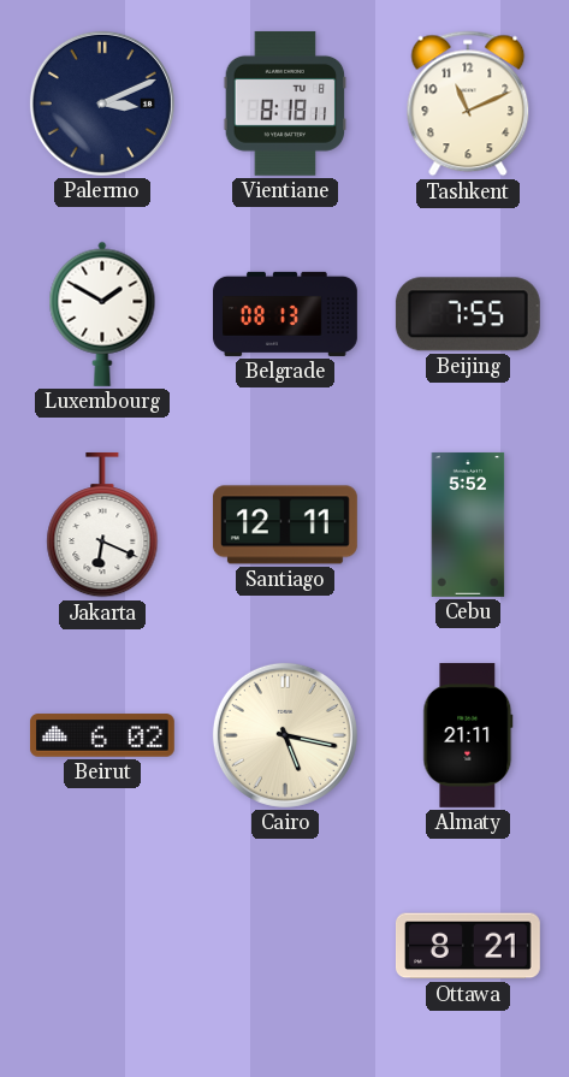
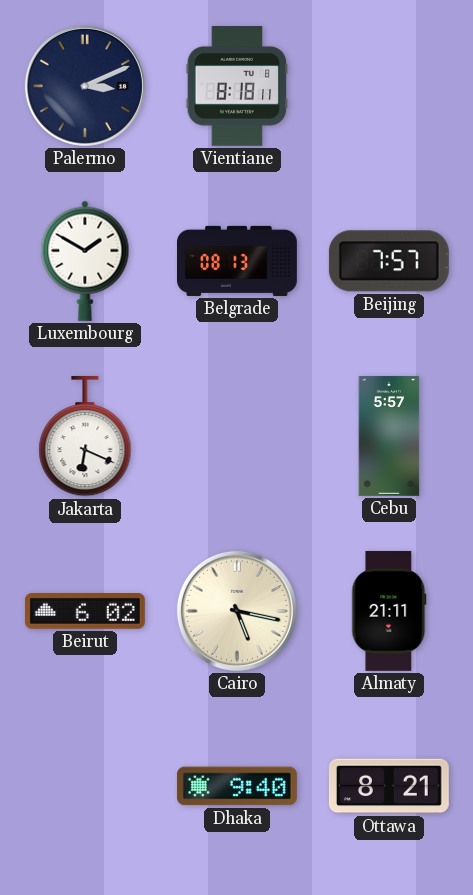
Tashkent: 11:11 -> none (468, 103)
Beijing: 7:55 -> 7:57 (389, 261)
Santiago: 12:11 -> none (285, 525)
Cebu: 5:52 -> 5:57 (389, 436)
Dhaka: none -> 9:40 (237, 786)
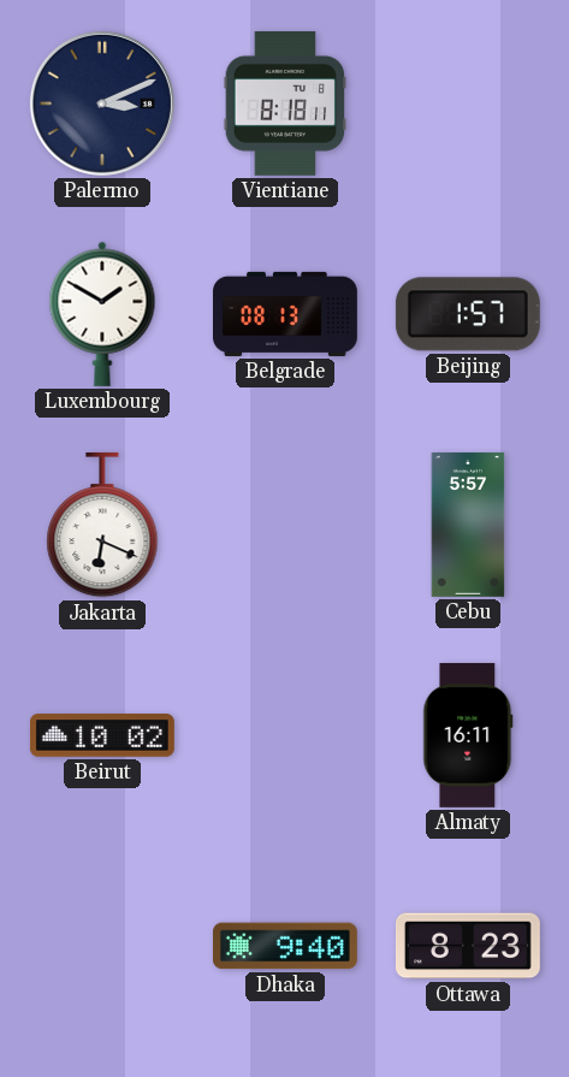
Beijing: 7:57 -> 1:57 (468, 314)
Beirut: 6:02 -> 10:02 (102, 735)
Cairo: 5:17 -> none (237, 611)
Almaty: 21:11 -> 16:11 (468, 735)
Ottawa: 8:21 -> 8:23 (468, 946)
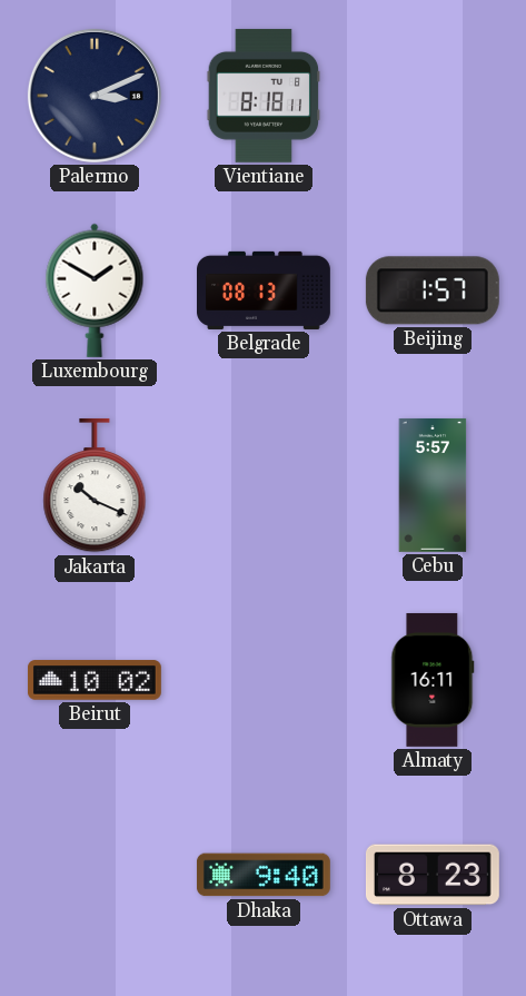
Jakarta: 6:19 -> 10:19 (95, 485)
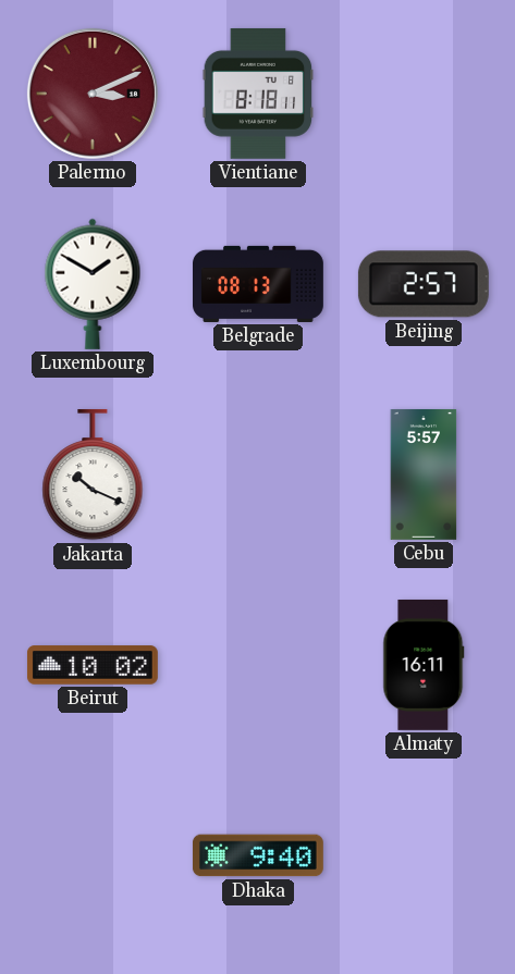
Palermo dial: navy -> burgundy (93, 94)
Beijing: 1:57 -> 2:57 (424, 284)
Ottawa: 8:23 -> none (433, 875)
